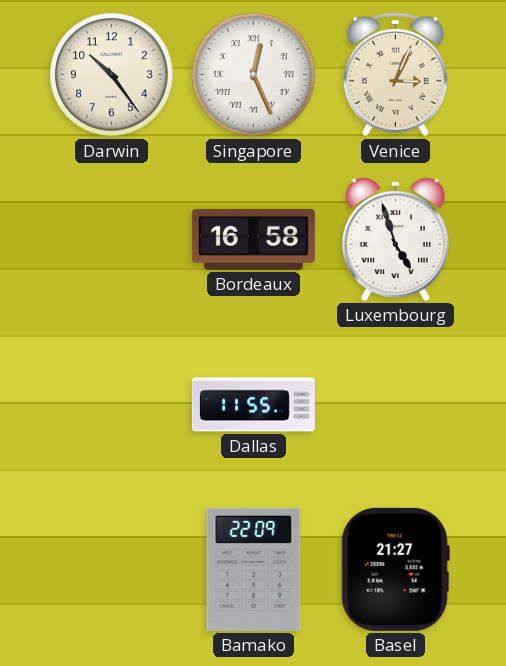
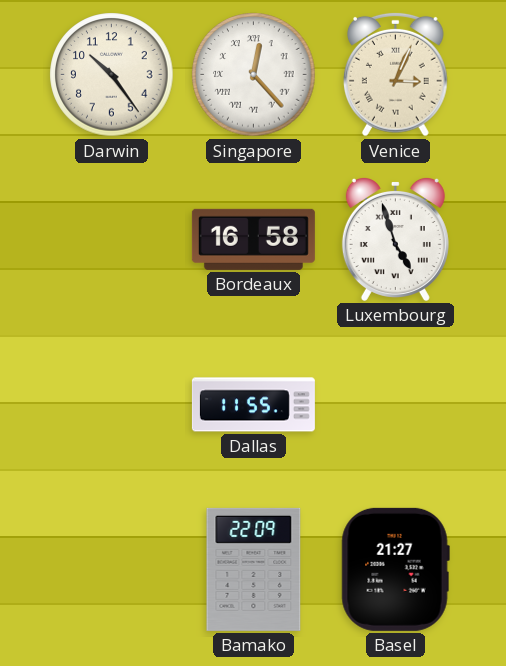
Singapore: 12:26 -> 12:23 (254, 75)
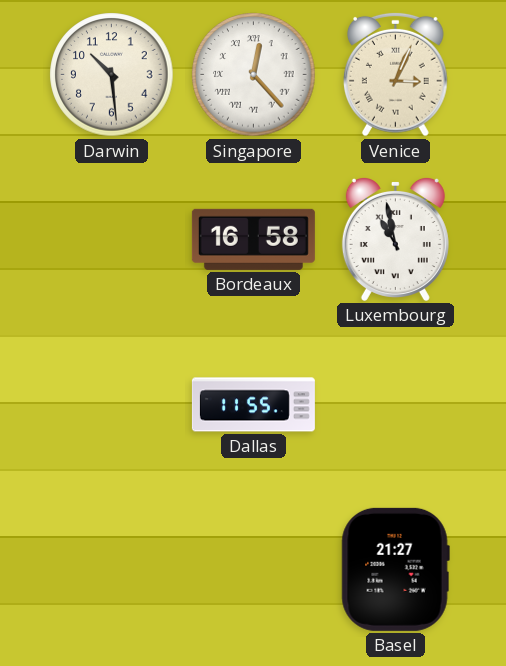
Darwin: 10:24 -> 10:29 (112, 75)
Luxembourg: 4:57 -> 10:58 (395, 239)
Bamako: 22:09 -> none (254, 569)
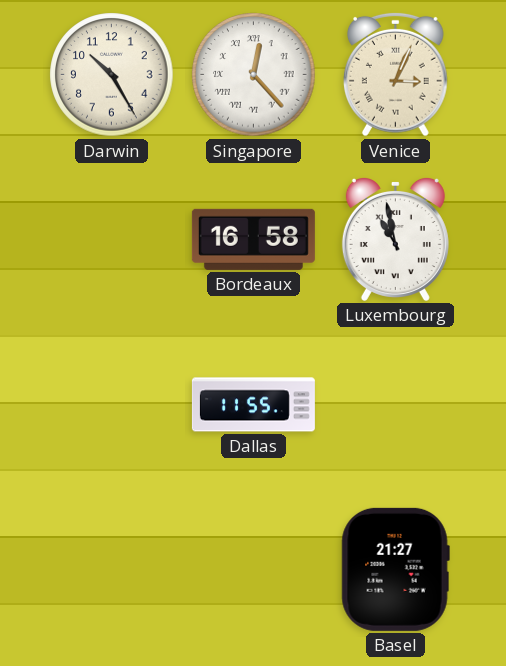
Darwin: 10:29 -> 10:25 (112, 75)
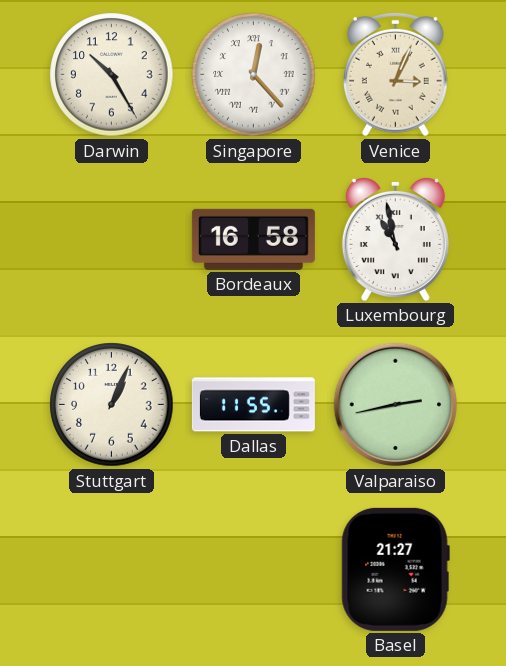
Stuttgart: none -> 1:04 (112, 405)
Valparaiso: none -> 2:43 (396, 405)
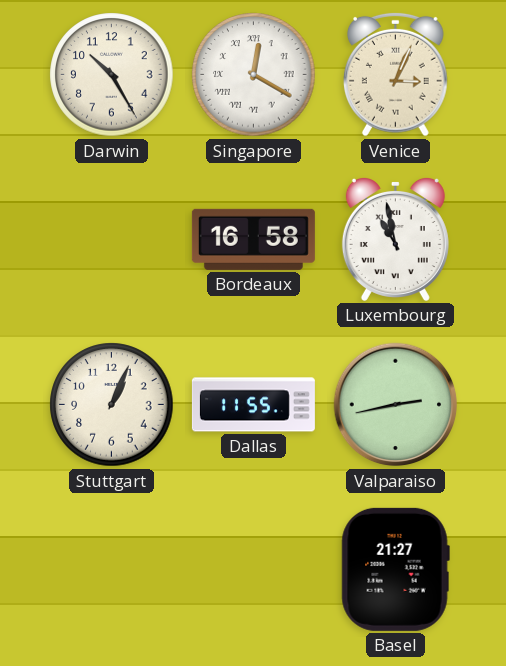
Singapore: 12:23 -> 12:20 (254, 75)
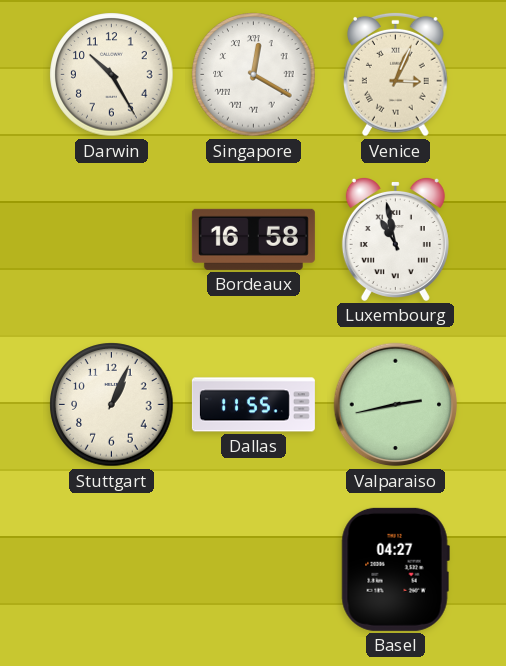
Basel: 21:27 -> 04:27 (395, 569)
